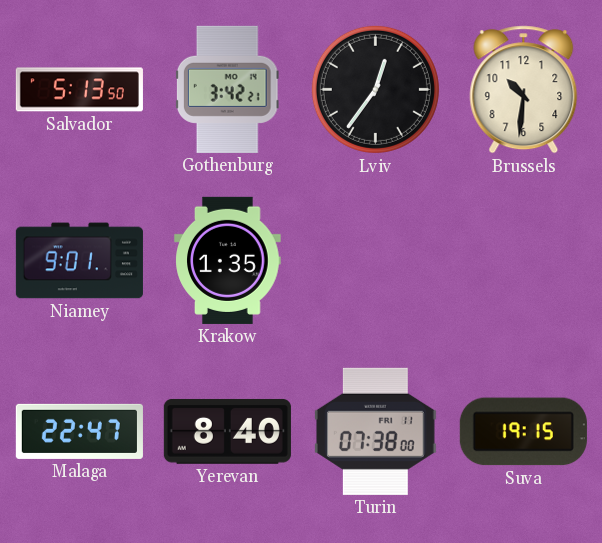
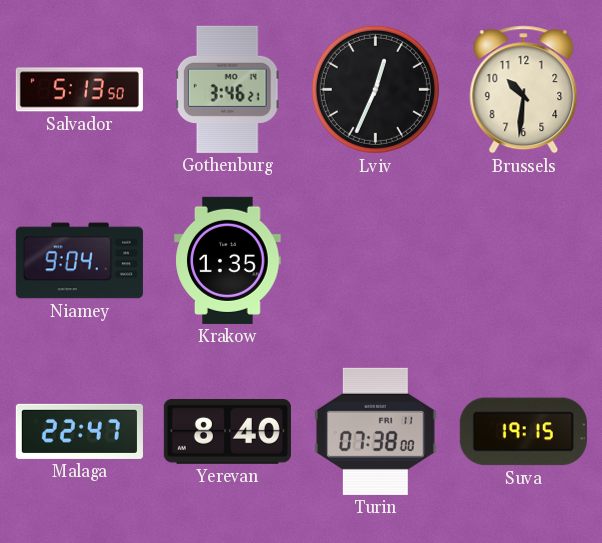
Gothenburg: 3:42 -> 3:46 (227, 89)
Lviv: 12:36 -> 12:34 (375, 89)
Niamey: 9:01 -> 9:04 (79, 261)
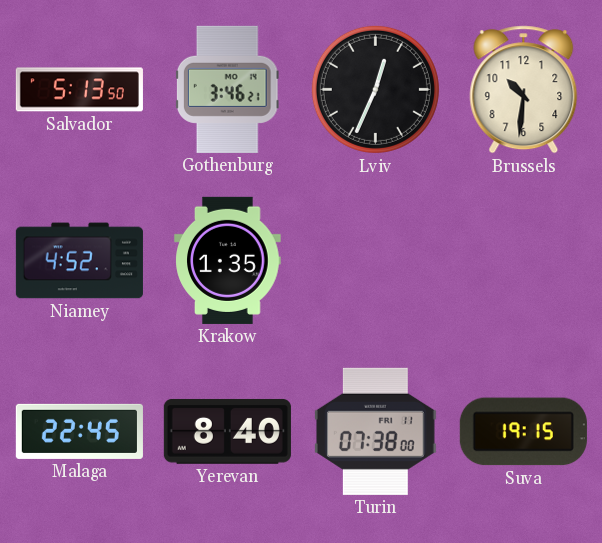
Niamey: 9:04 -> 4:52 (79, 261)
Malaga: 22:47 -> 22:45 (79, 431)
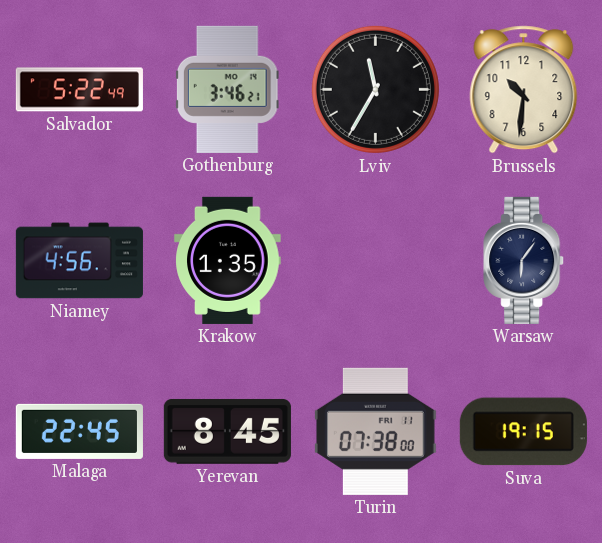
Salvador: 5:13 -> 5:22 (79, 90)
Lviv: 12:34 -> 11:35 (375, 89)
Niamey: 4:52 -> 4:56 (79, 261)
Warsaw: none -> 6:06 (524, 260)
Yerevan: 8:40 -> 8:45 (227, 431)
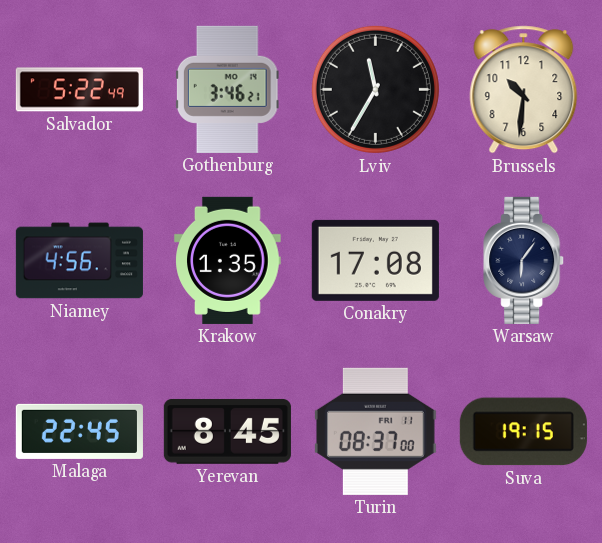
Conakry: none -> 17:08 (375, 260)
Turin: 07:38 -> 08:37 (375, 431)
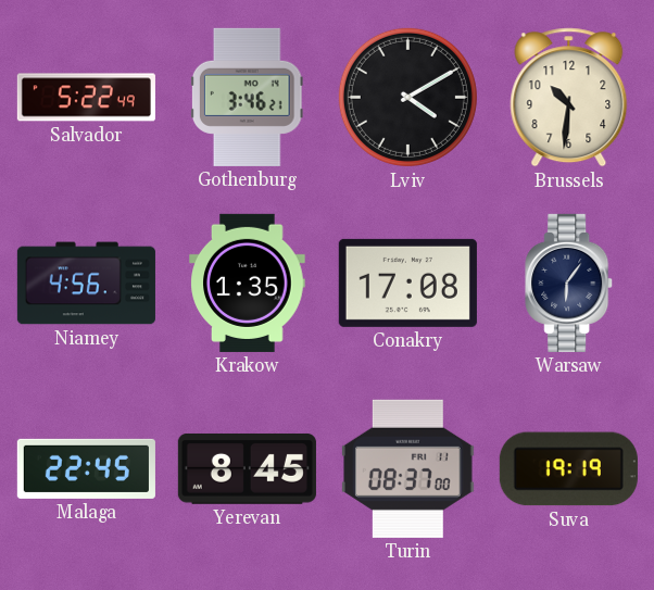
Lviv: 11:35 -> 4:10 (407, 97)
Suva: 19:15 -> 19:19 (568, 469)
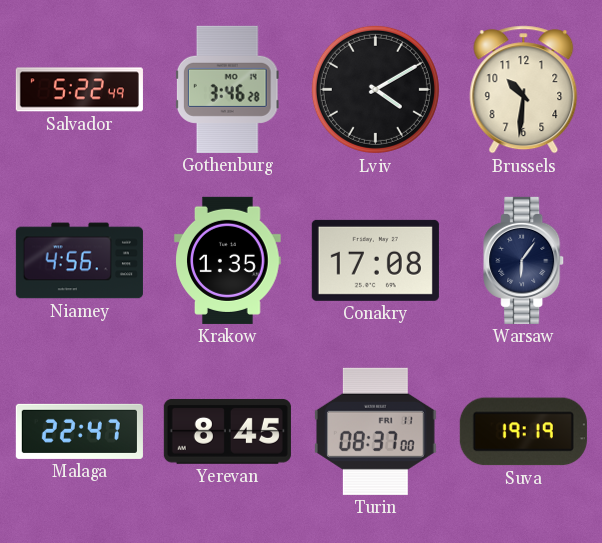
Gothenburg: 3:46:21 -> 3:46:28 (227, 89)
Malaga: 22:45 -> 22:47 (79, 431)
